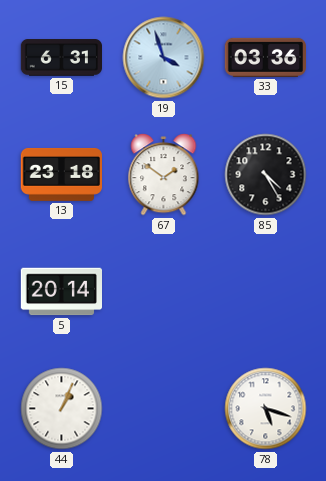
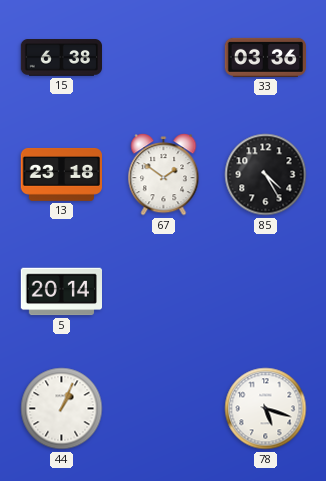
15: 6:31 -> 6:38 (61, 58)
19: 3:57 -> none (164, 58)
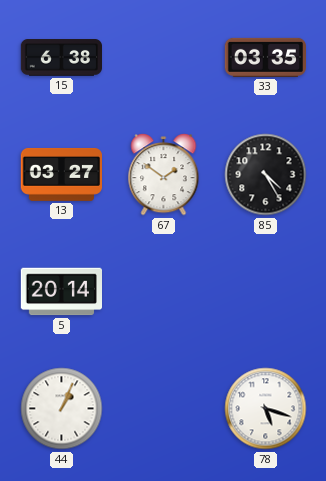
33: 03:36 -> 03:35 (265, 57)
13: 23:18 -> 03:27 (61, 174)
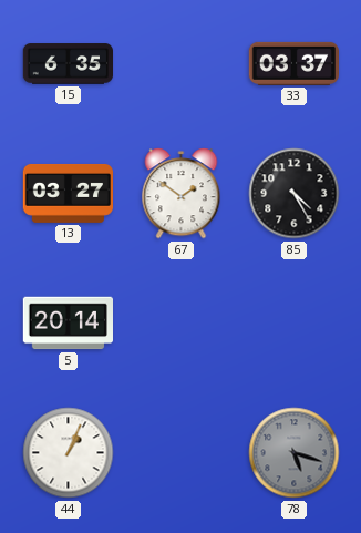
15: 6:38 -> 6:35 (68, 64)
33: 03:35 -> 03:37 (293, 63)
78 dial: white -> grey (295, 453)
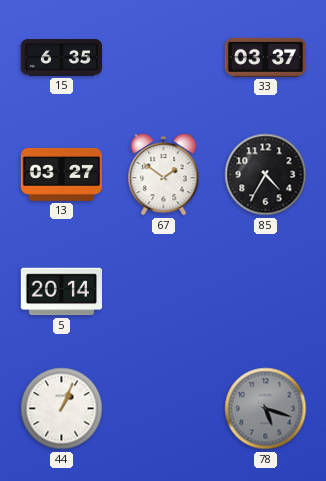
85: 4:25 -> 4:35 (266, 175)
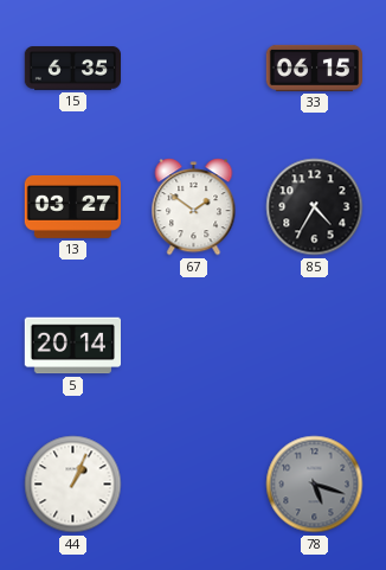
33: 03:37 -> 06:15 (314, 68)
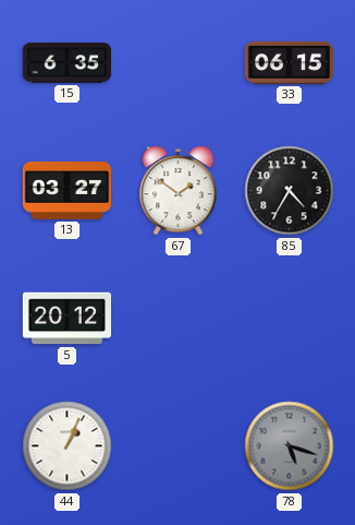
5: 20:14 -> 20:12 (66, 319)
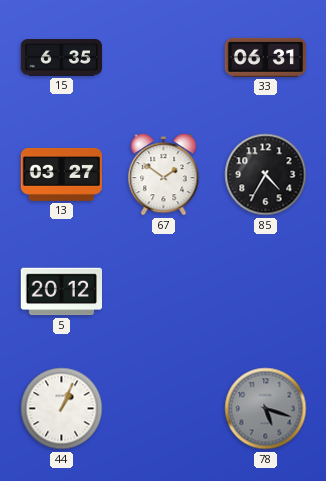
33: 06:15 -> 06:31 (265, 57)
